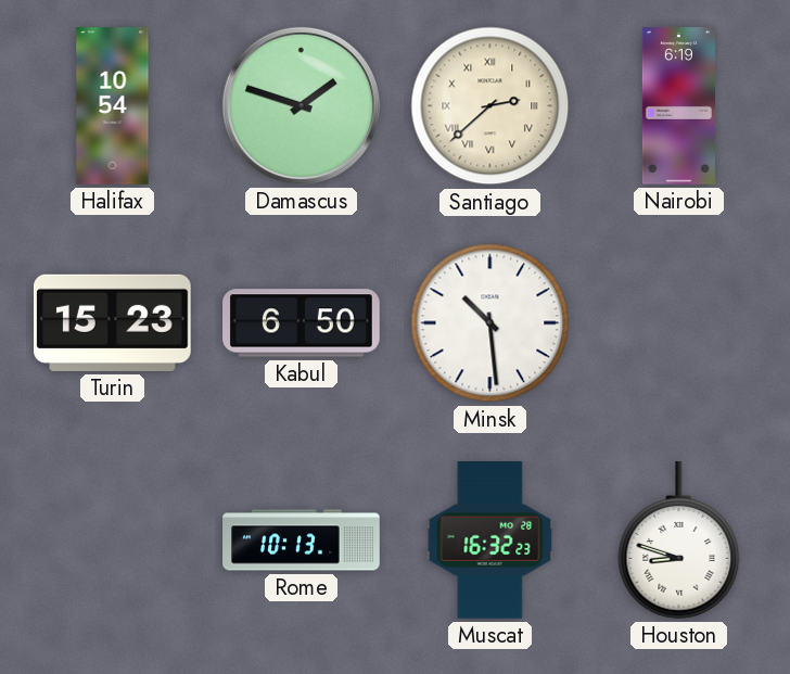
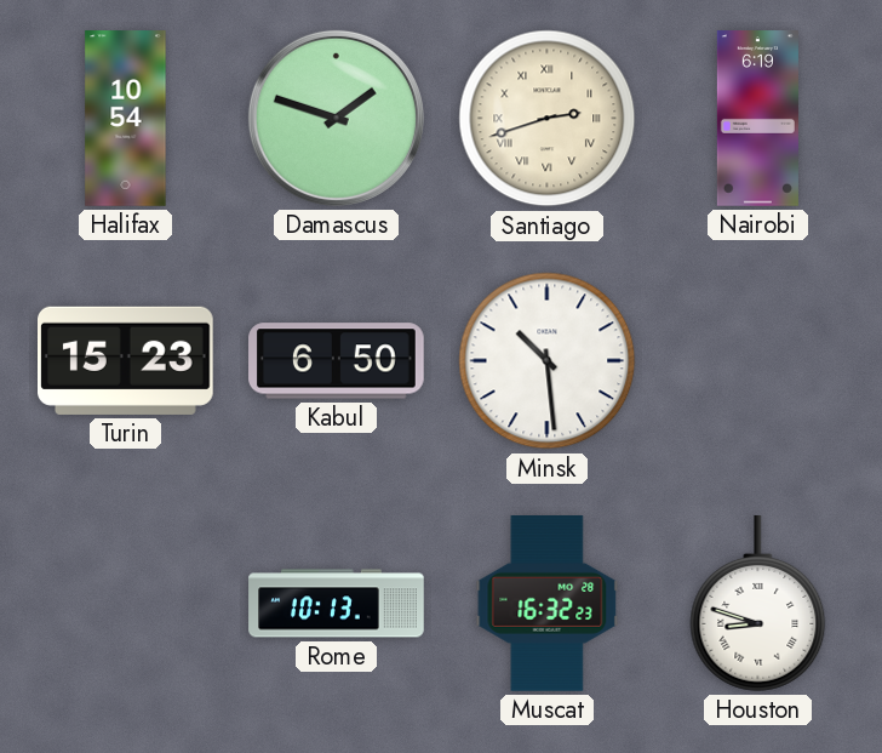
Santiago: 2:38 -> 2:42 (548, 119)
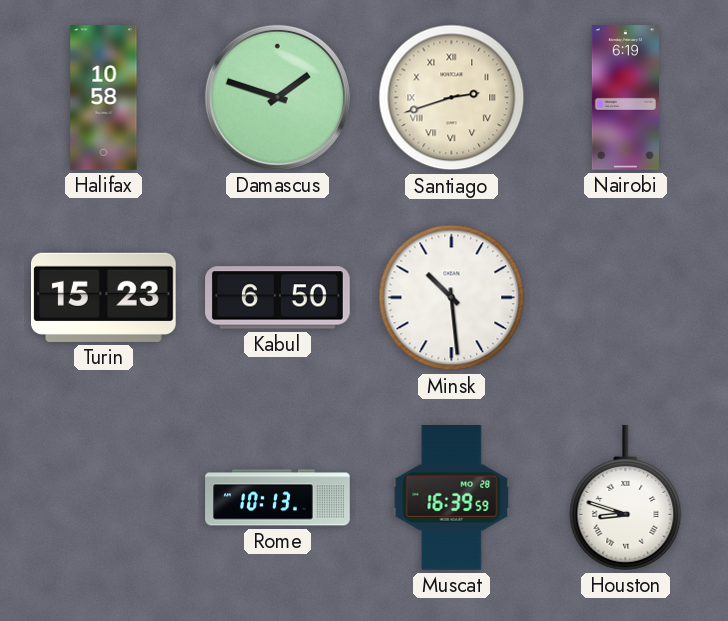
Halifax: 10:54 -> 10:58 (104, 98)
Muscat: 16:32 -> 16:39 (452, 498)
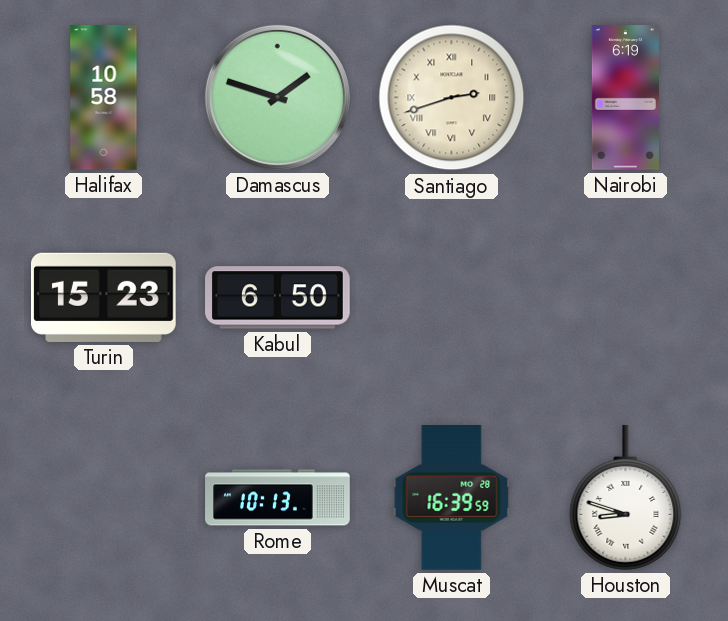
Minsk: 10:29 -> none (452, 298)
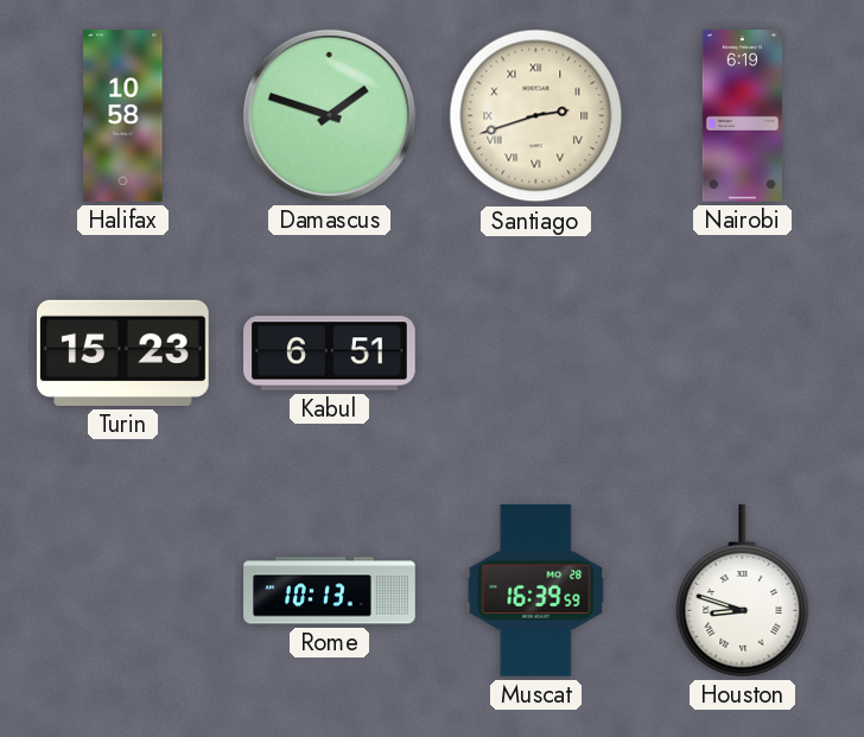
Kabul: 6:50 -> 6:51 (330, 354)
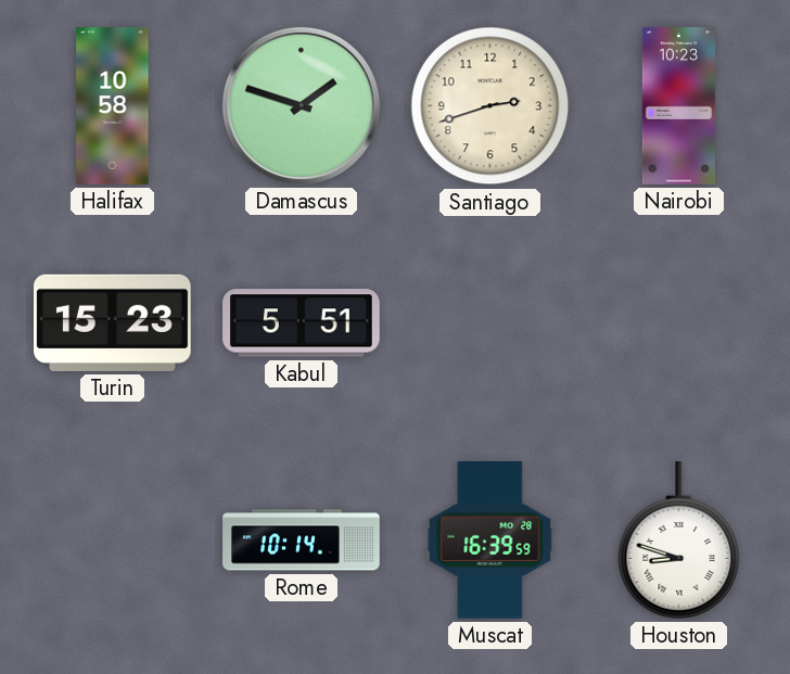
Santiago numerals: Roman -> Arabic (490, 106)
Nairobi: 6:19 -> 10:23 (678, 106)
Kabul: 6:51 -> 5:51 (302, 323)
Rome: 10:13 -> 10:14 (302, 541)
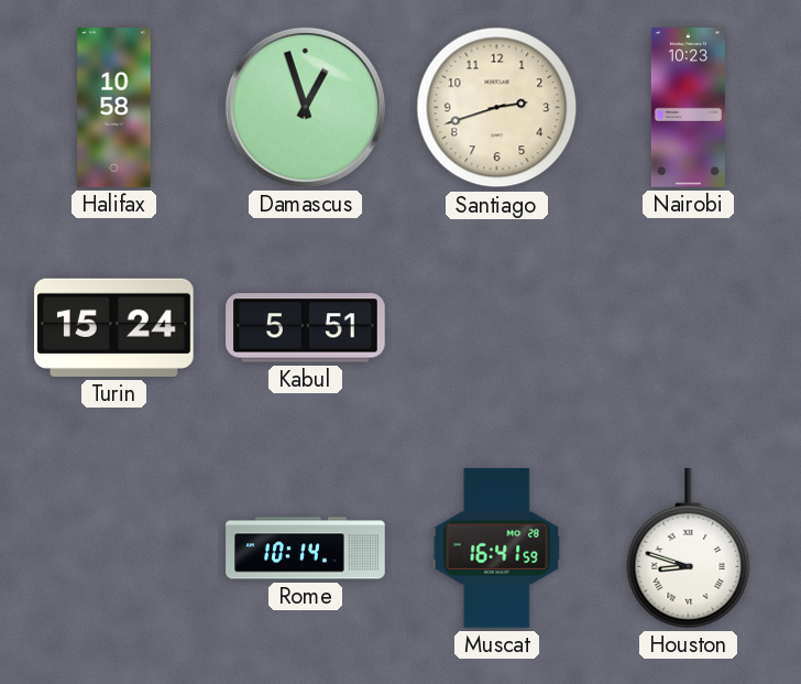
Damascus: 1:48 -> 12:57 (305, 107)
Turin: 15:23 -> 15:24 (114, 327)
Muscat: 16:39 -> 16:41 (497, 549)
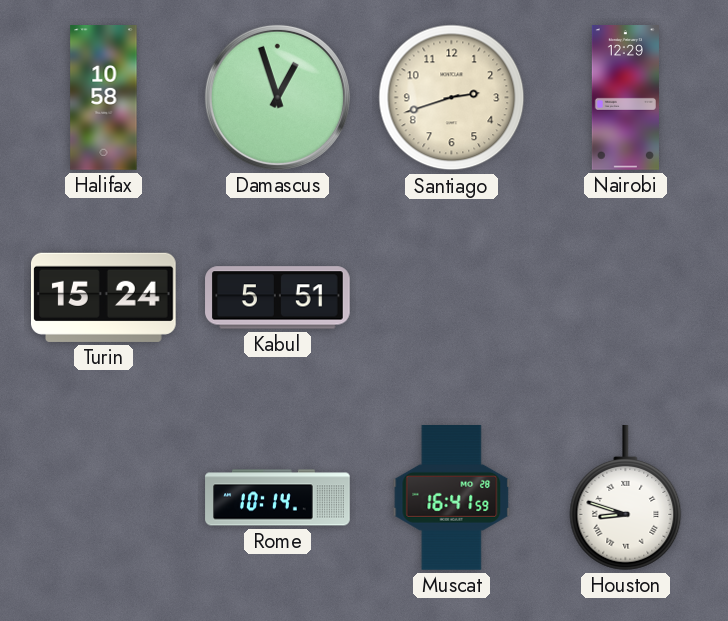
Nairobi: 10:23 -> 12:29 (625, 98)
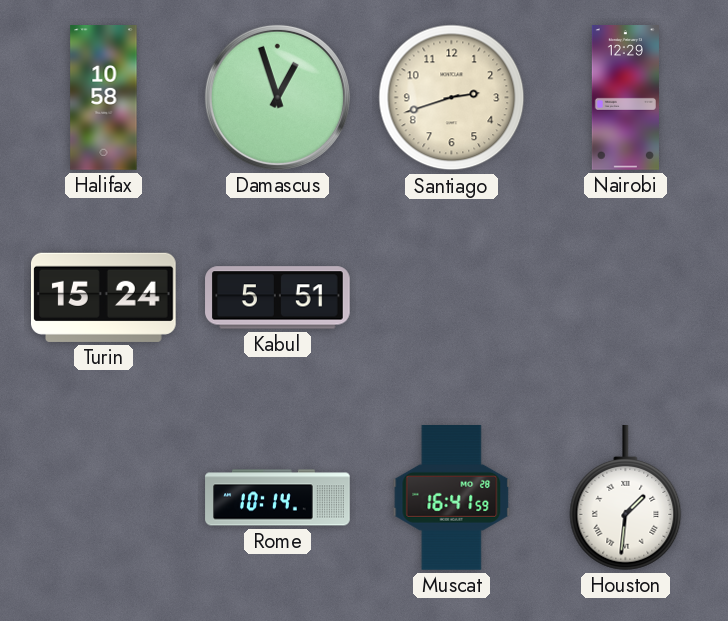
Houston: 8:48 -> 1:31 (626, 498)
